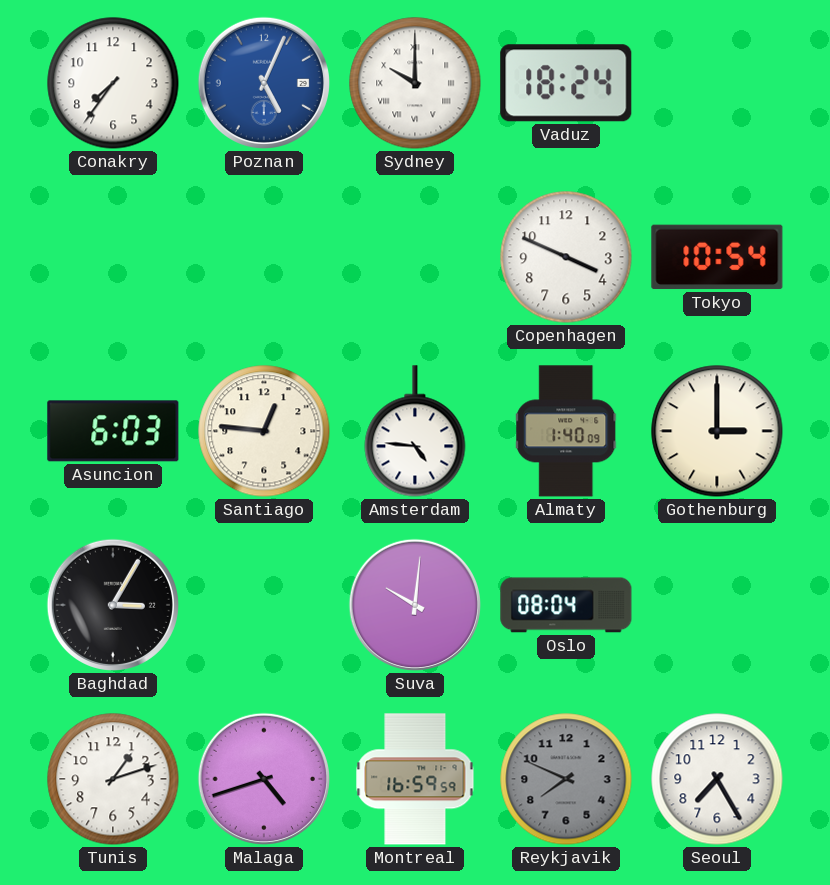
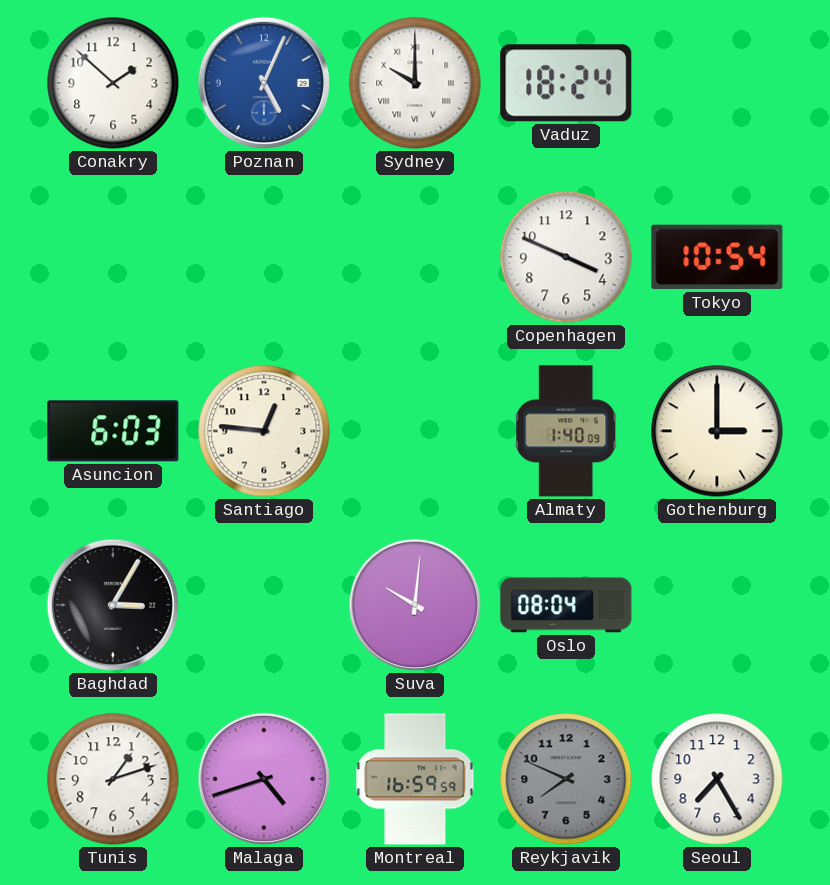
Conakry: 7:36 -> 1:52 (113, 83)
Amsterdam: 4:46 -> none (415, 431)
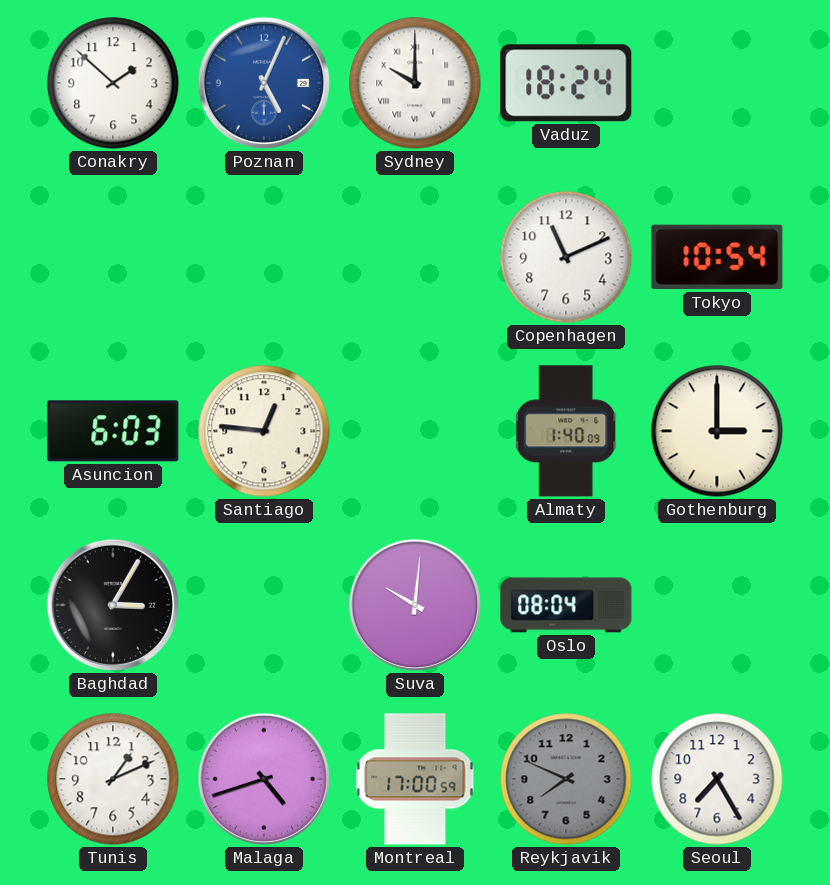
Copenhagen: 3:49 -> 11:11 (566, 257)
Tunis: 1:12 -> 1:11 (113, 779)
Montreal: 16:59 -> 17:00 (415, 779)
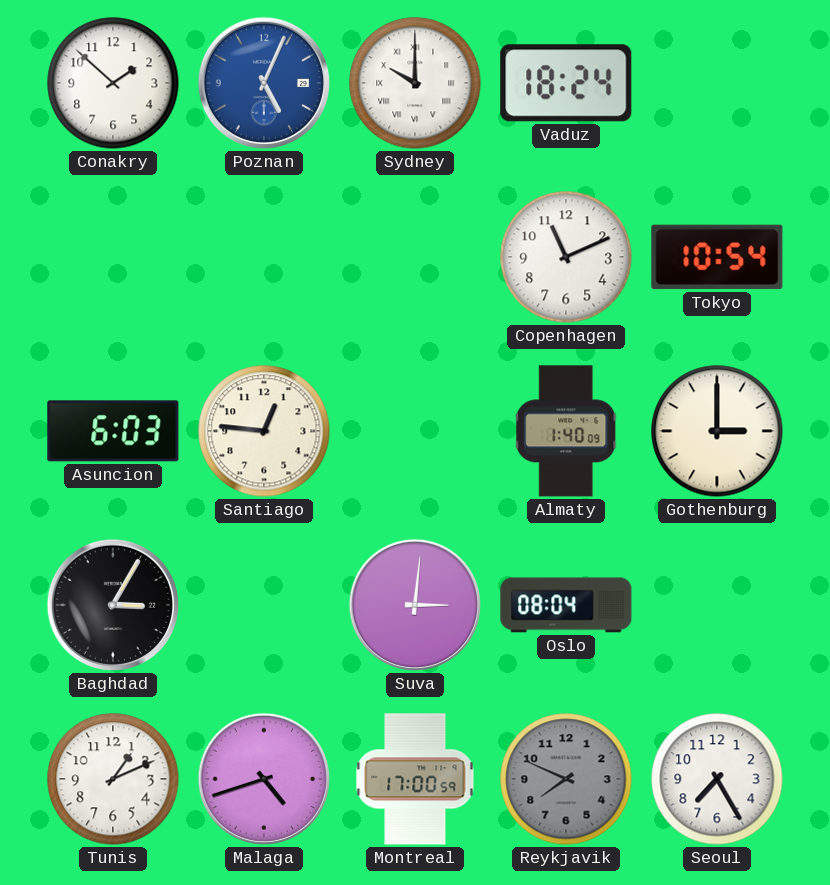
Suva: 10:01 -> 3:01 (415, 605)
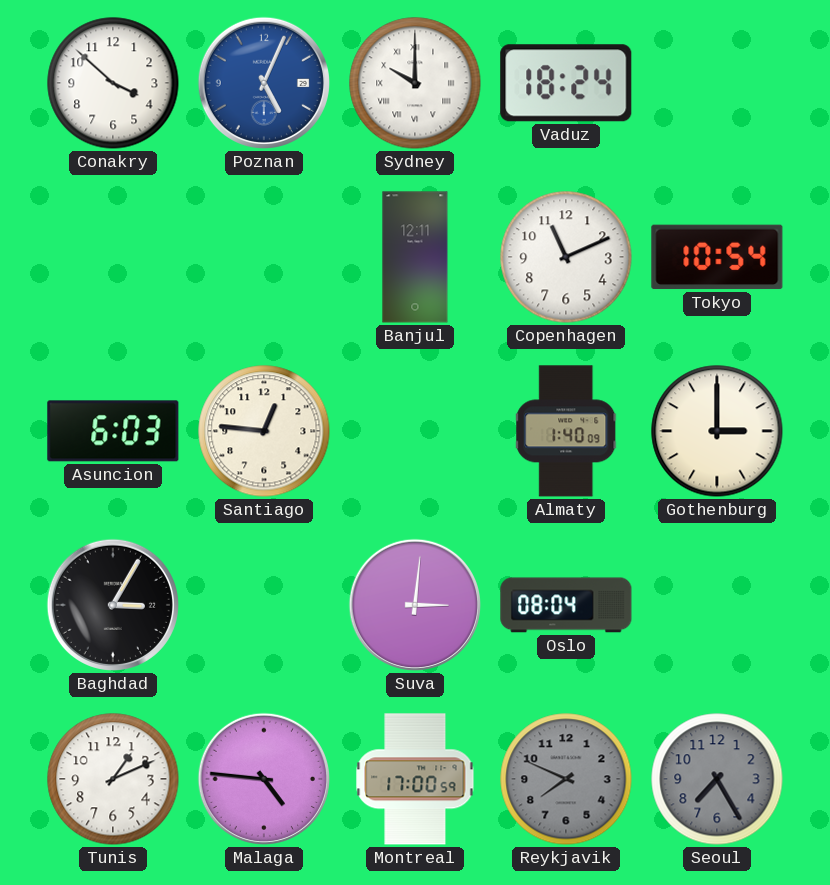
Conakry: 1:52 -> 3:52 (113, 83)
Banjul: none -> 12:11 (415, 257)
Malaga: 4:42 -> 4:46 (264, 779)
Seoul dial: white -> grey (717, 779)
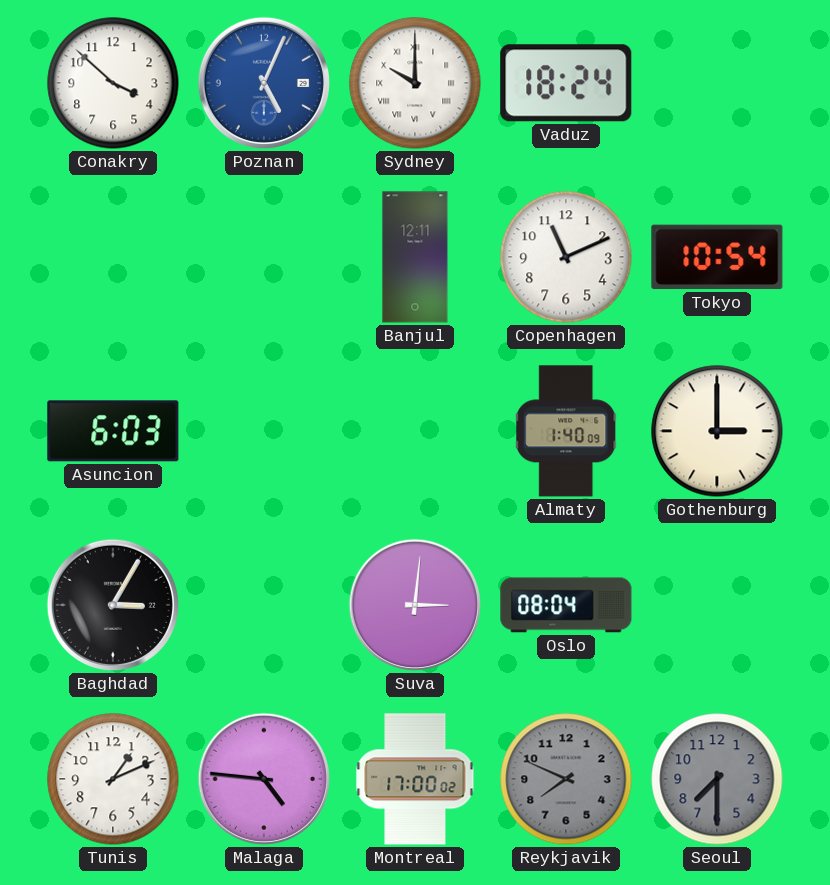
Santiago: 12:46 -> none (264, 431)
Montreal: 17:00:59 -> 17:00:02 (415, 779)
Seoul: 7:25 -> 7:30 (717, 779)
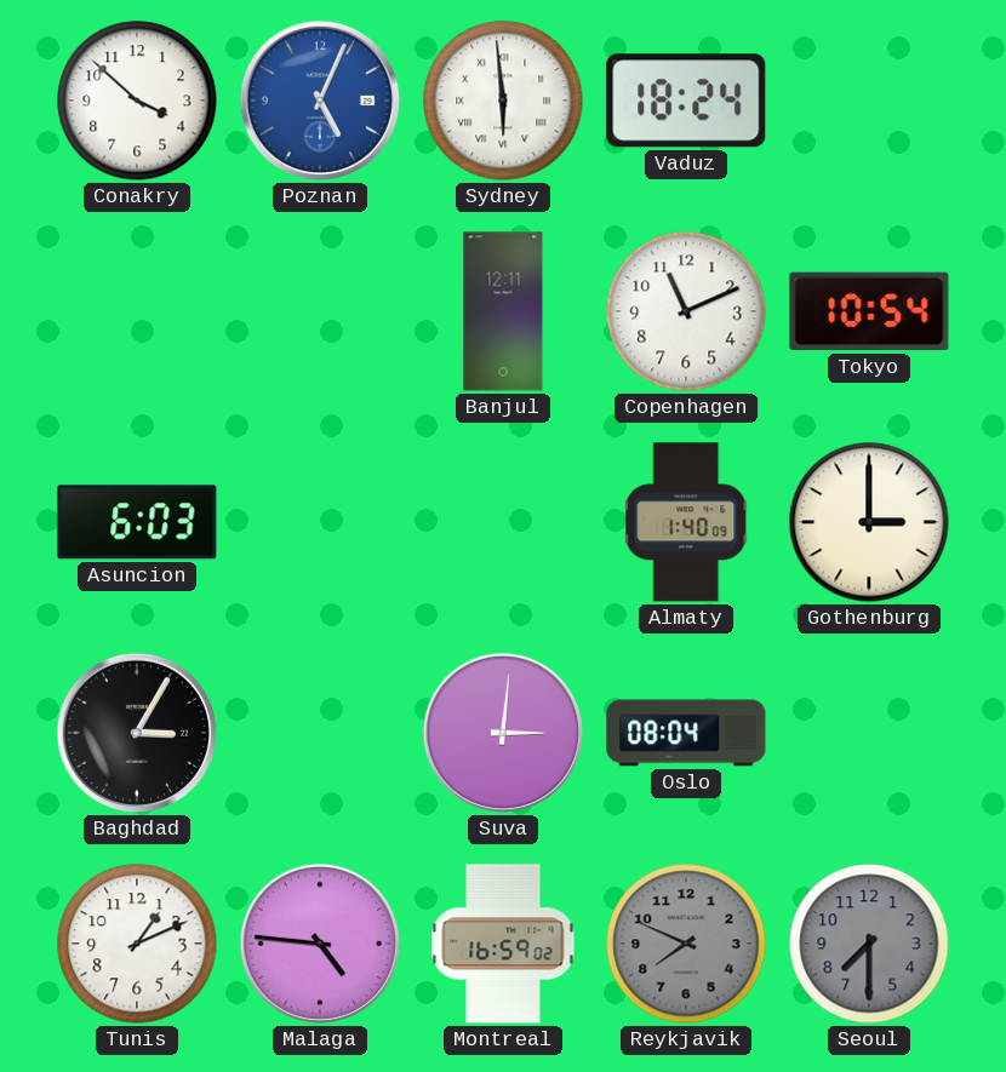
Sydney: 10:00 -> 5:59 (503, 101)
Montreal: 17:00 -> 16:59 (503, 944)
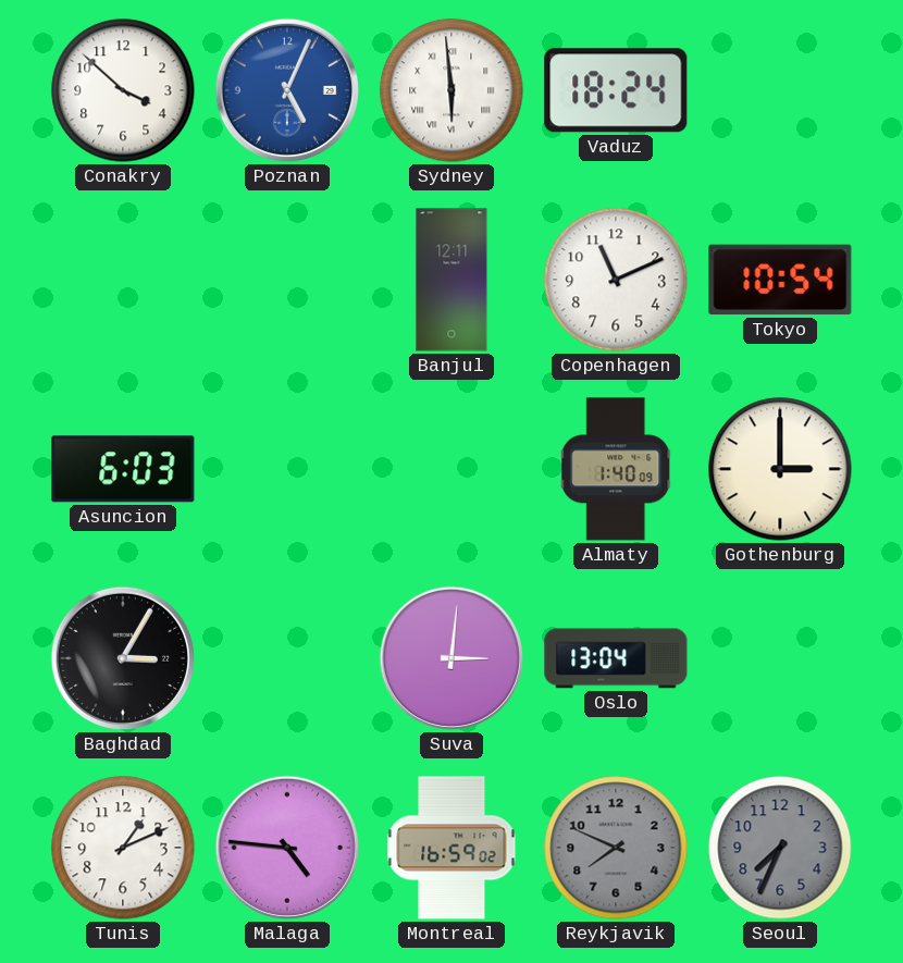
Oslo: 08:04 -> 13:04 (616, 658)
Seoul: 7:30 -> 7:34 (780, 848)
